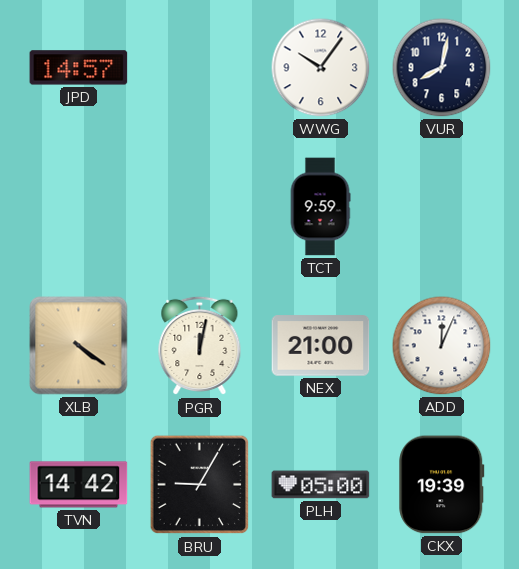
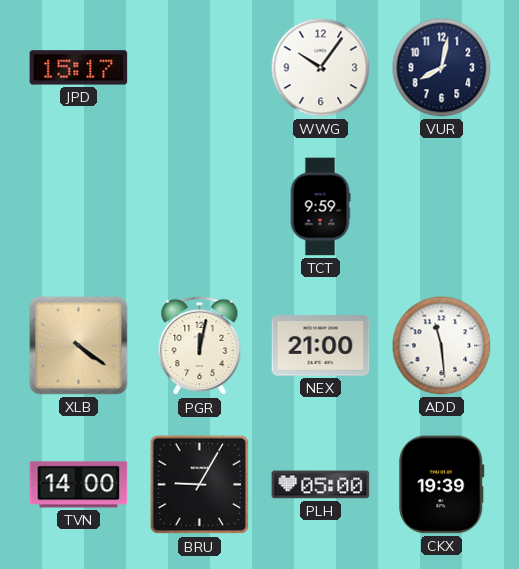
JPD: 14:57 -> 15:17 (79, 68)
ADD: 12:04 -> 11:29 (442, 346)
TVN: 14:42 -> 14:00 (79, 485)
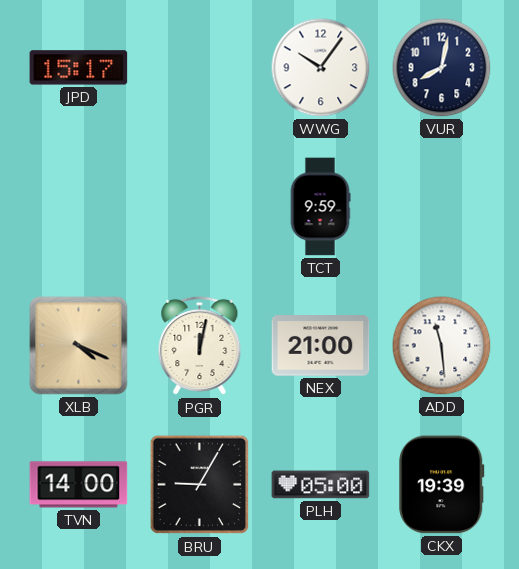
XLB: 4:21 -> 4:19 (79, 346)
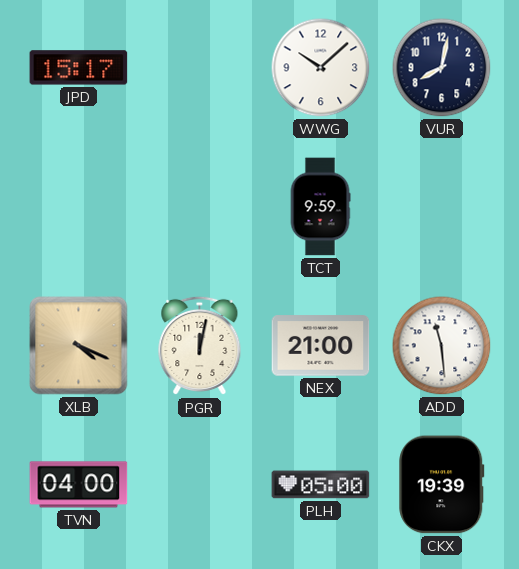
WWG: 10:06 -> 10:08 (321, 68)
TVN: 14:00 -> 04:00 (79, 485)
BRU: 9:05 -> none (200, 485)
